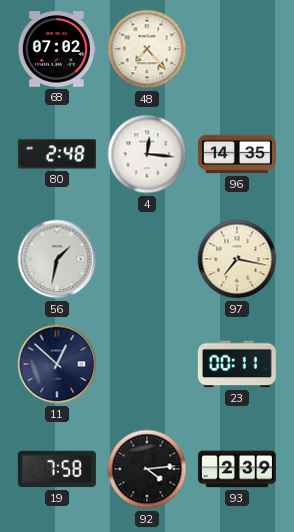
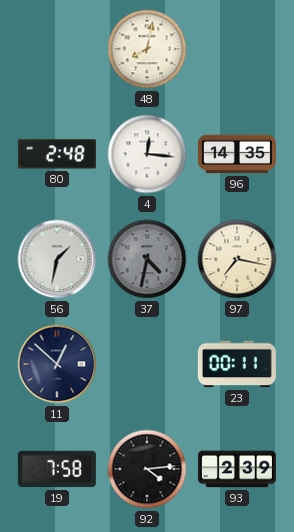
68: 07:02 -> none (57, 49)
48: 7:23 -> 8:02 (147, 49)
37: none -> 4:32 (147, 259)
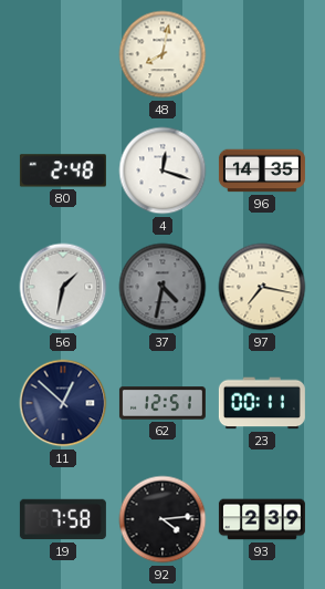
4: 12:16 -> 12:18 (162, 170)
62: none -> 12:51 (162, 403)
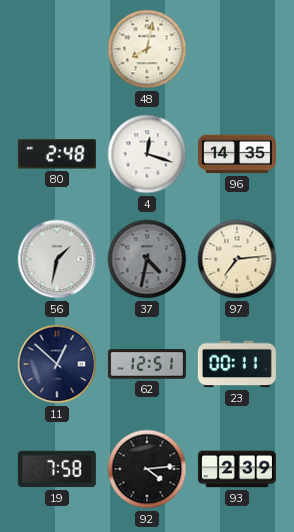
97: 7:17 -> 7:14 (237, 259)
